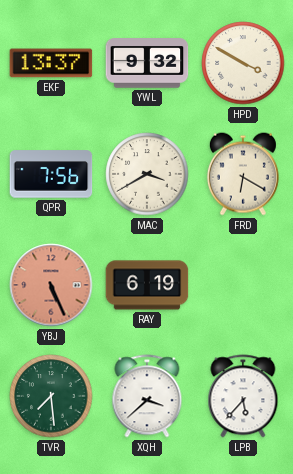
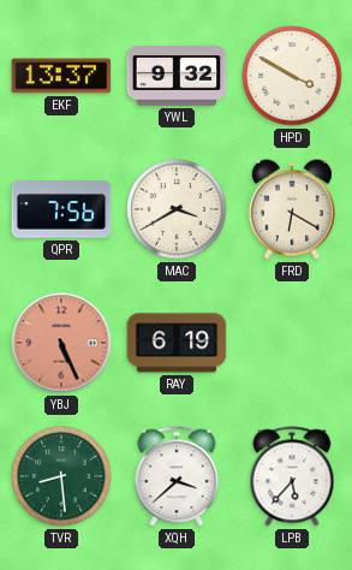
TVR: 7:29 -> 8:29 (61, 476)
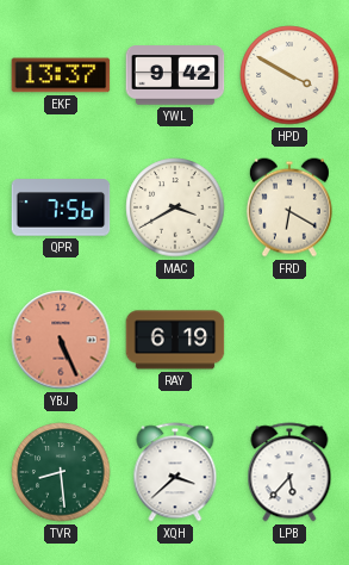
YWL: 9:32 -> 9:42 (175, 75)
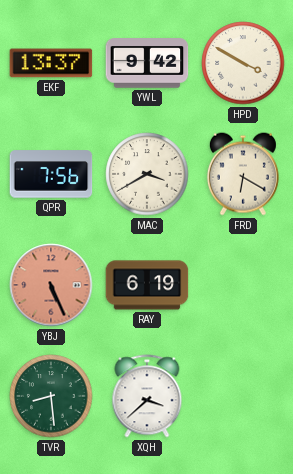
LPB: 5:37 -> none (289, 472)
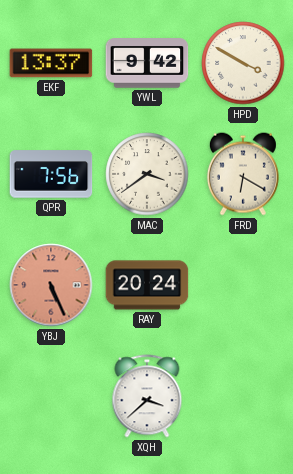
MAC: 3:40 -> 3:39 (147, 174)
RAY: 6:19 -> 20:24 (147, 285)
TVR: 8:29 -> none (51, 396)
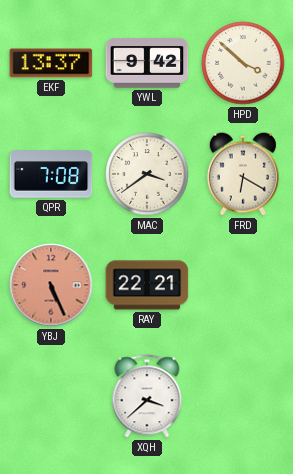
HPD: 3:50 -> 3:52 (243, 63)
QPR: 7:56 -> 7:08 (51, 174)
RAY: 20:24 -> 22:21 (147, 285)
